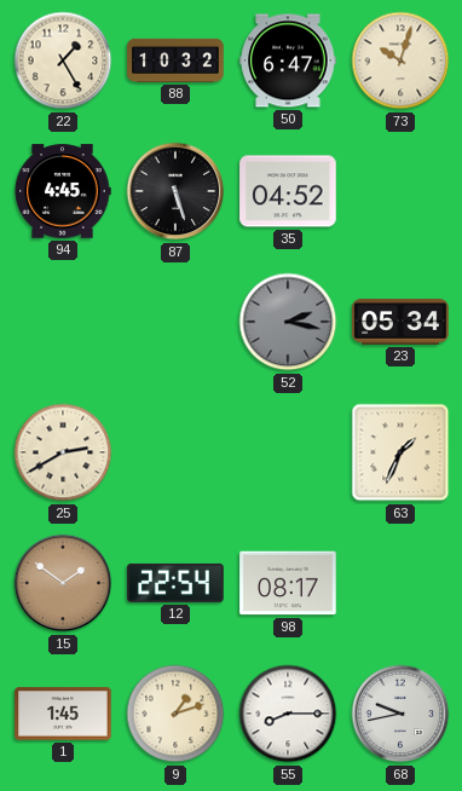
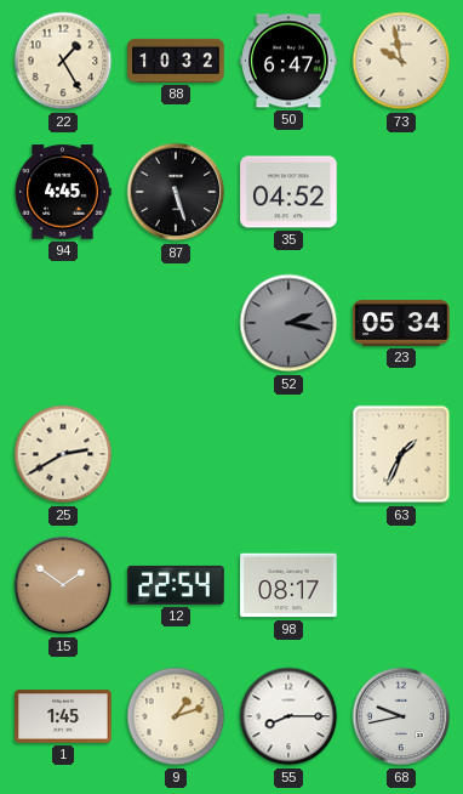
73: 10:03 -> 9:58 (401, 61)
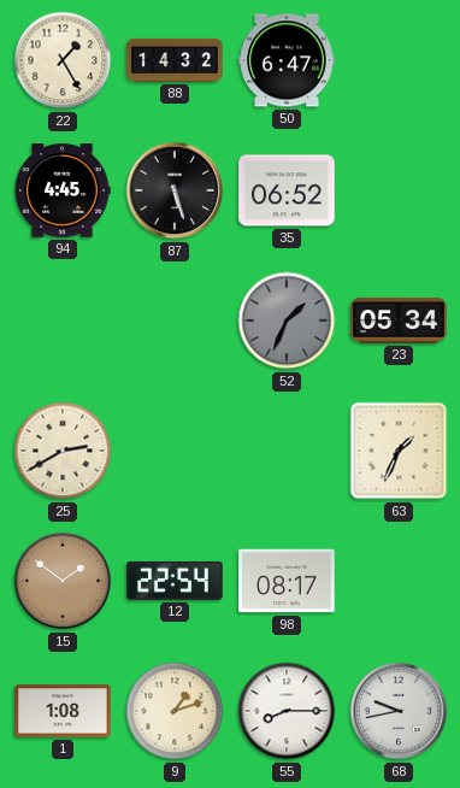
88: 10:32 -> 14:32 (175, 60)
73: 9:58 -> none (401, 61)
35: 04:52 -> 06:52 (287, 190)
52: 2:17 -> 1:34 (287, 321)
1: 1:45 -> 1:08 (63, 711)
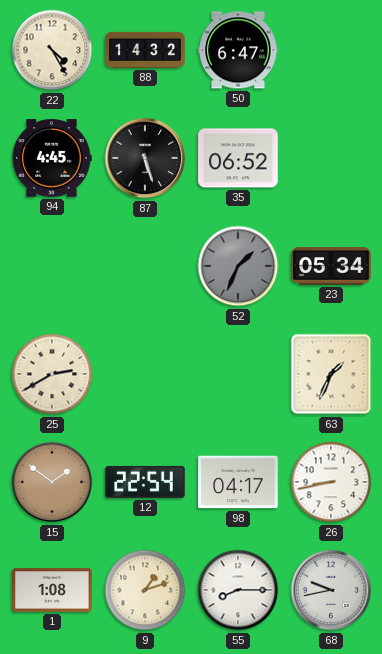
22: 1:25 -> 4:25 (52, 50)
98: 08:17 -> 04:17 (238, 482)
26: none -> 8:43 (331, 482)
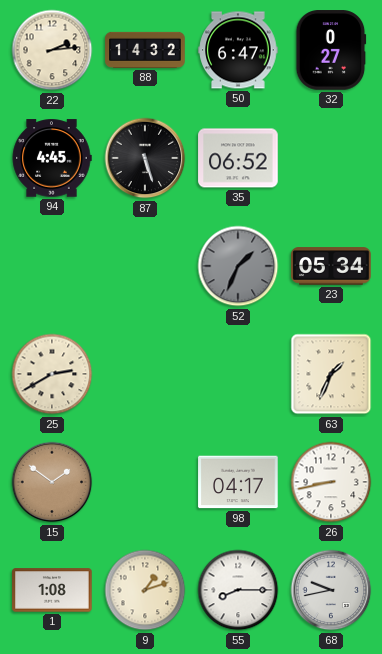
22: 4:25 -> 2:14 (52, 50)
32: none -> 0:27 (331, 50)
12: 22:54 -> none (145, 482)
